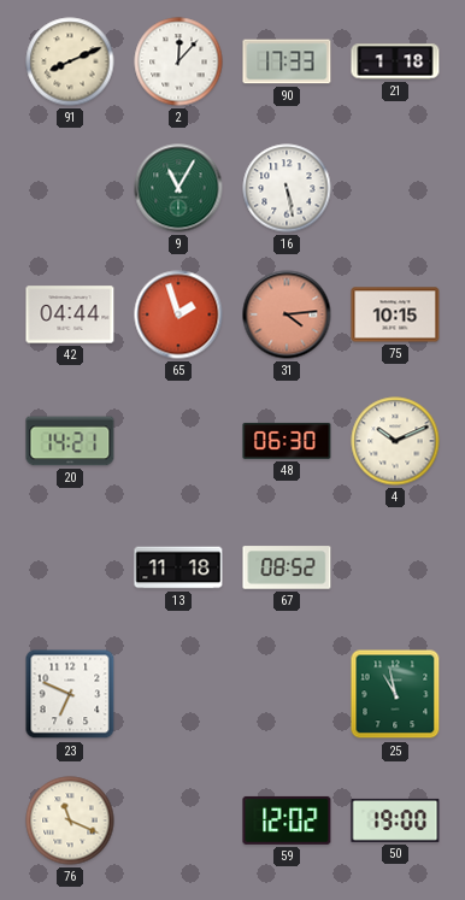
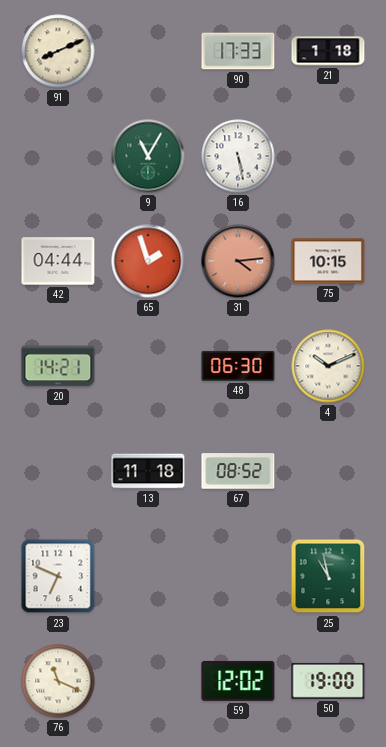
2: 12:07 -> none (178, 61)
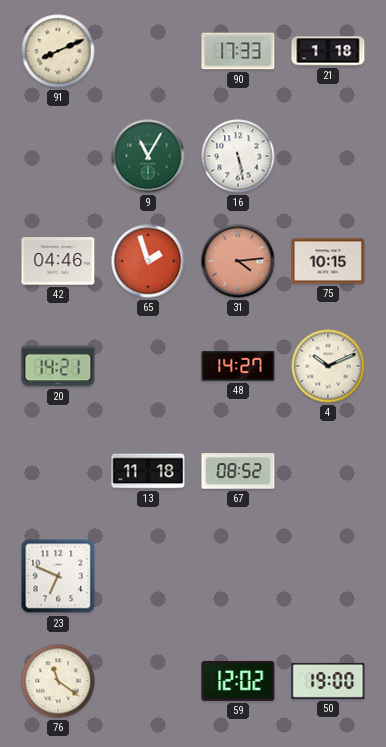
42: 04:44 -> 04:46 (58, 261)
48: 06:30 -> 14:27 (238, 366)
25: 10:58 -> none (328, 576)
76: 11:19 -> 11:21 (58, 681)
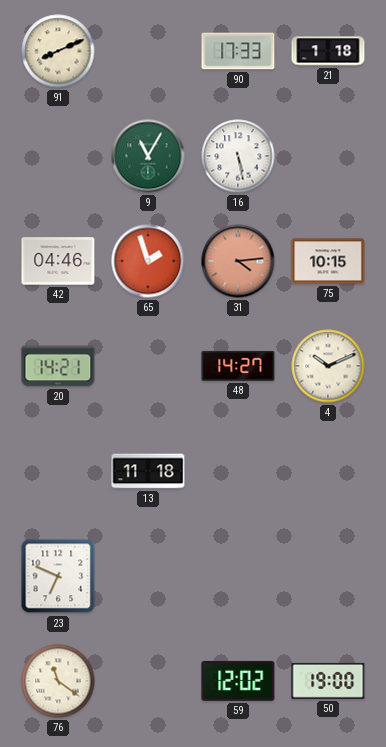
67: 08:52 -> none (238, 471)
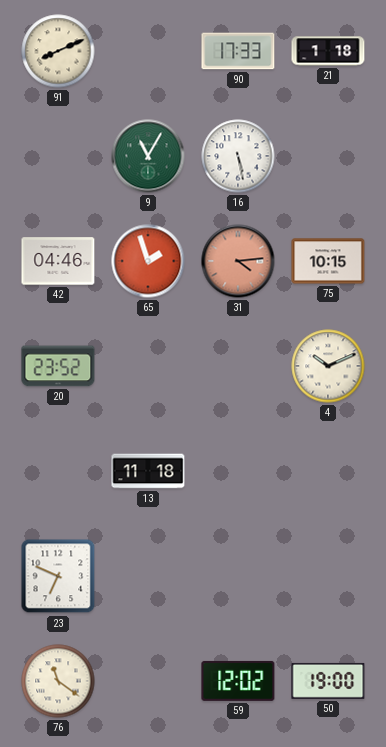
20: 14:21 -> 23:52 (58, 366)
48: 14:27 -> none (238, 366)
